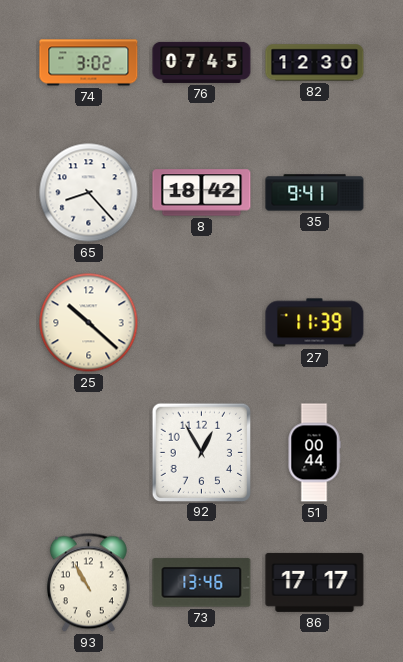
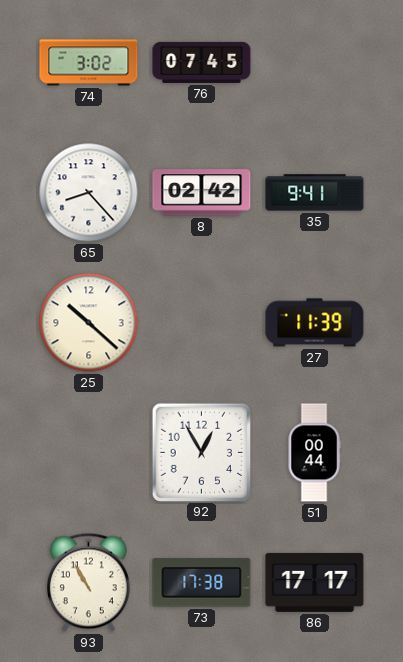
82: 12:30 -> none (315, 63)
8: 18:42 -> 02:42 (202, 193)
73: 13:46 -> 17:38 (202, 583)
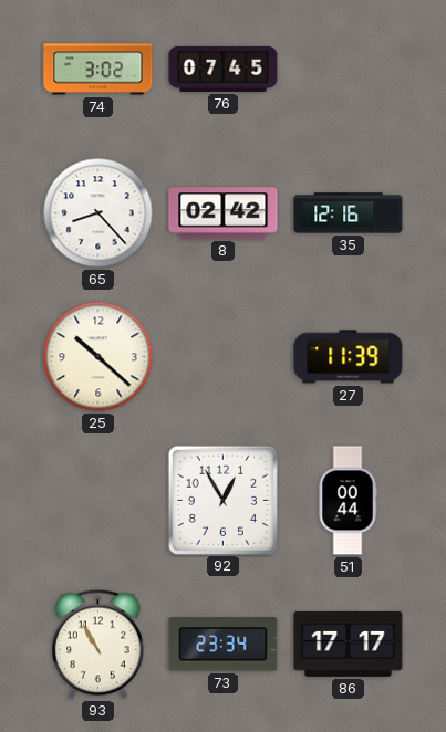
35: 9:41 -> 12:16 (349, 213)
73: 17:38 -> 23:34 (224, 645)
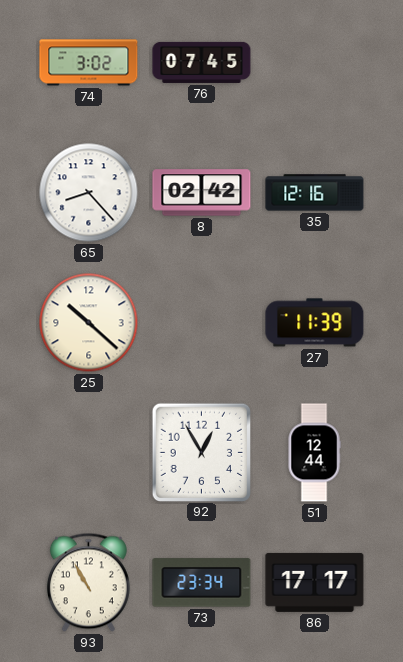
51: 00:44 -> 12:44 (314, 453)
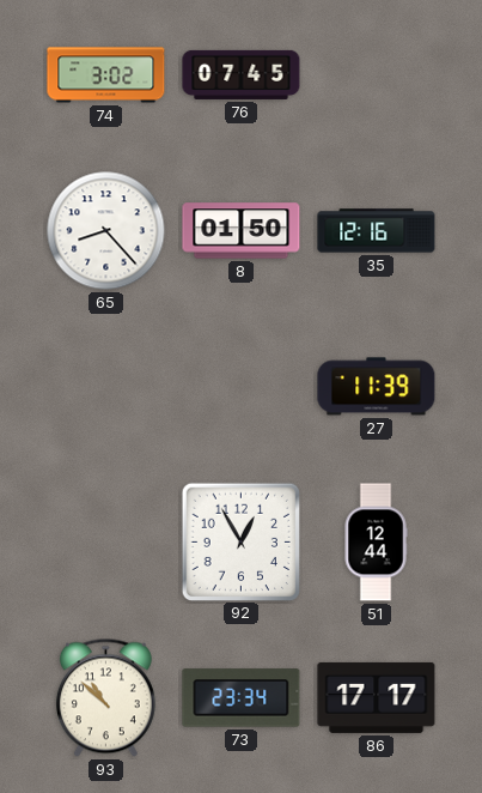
8: 02:42 -> 01:50 (242, 231)
25: 10:22 -> none (89, 323)
93: 10:55 -> 10:52 (105, 698)
